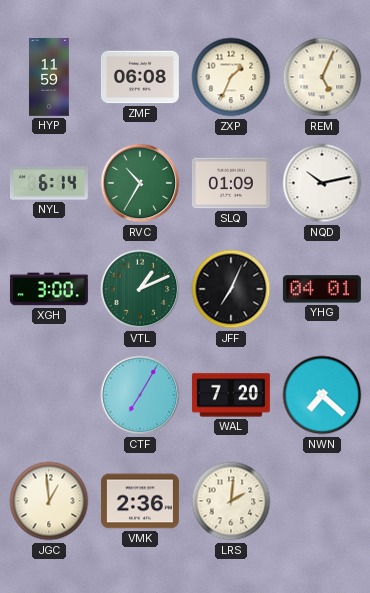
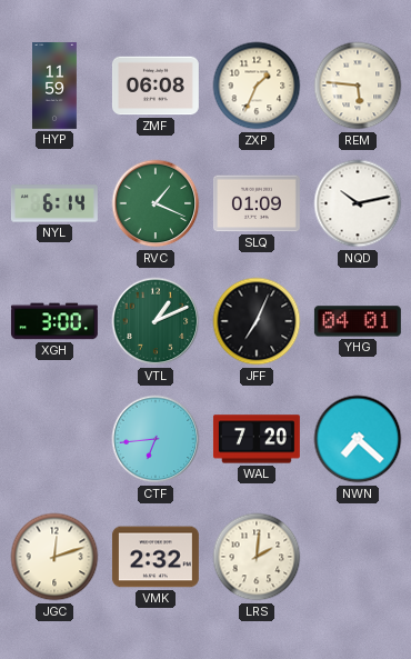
REM: 5:04 -> 5:46 (358, 86)
RVC: 10:35 -> 1:19 (156, 203)
CTF: 7:05 -> 6:44 (156, 439)
JGC: 12:59 -> 12:12 (54, 557)
VMK: 2:36 -> 2:32 (156, 557)
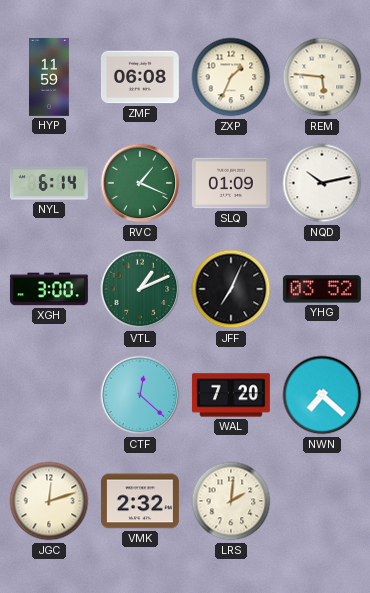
YHG: 04:01 -> 03:52 (322, 289)
CTF: 6:44 -> 12:22 (140, 395)
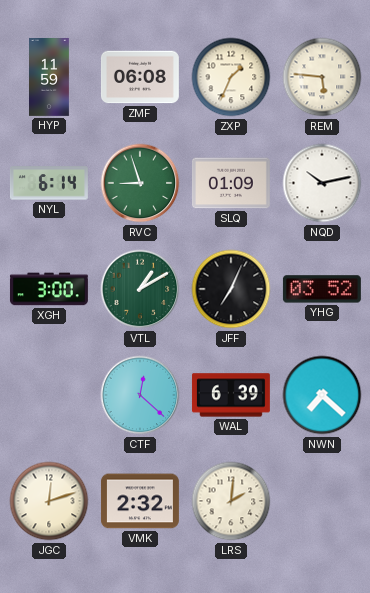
RVC: 1:19 -> 8:57 (140, 183)
VTL: 1:11 -> 1:10 (140, 289)
WAL: 7:20 -> 6:39 (231, 395)
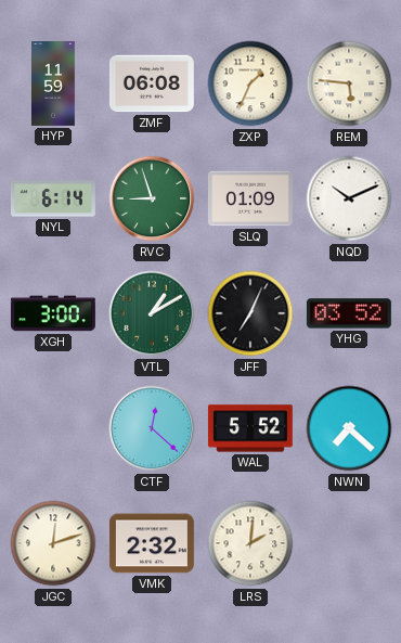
NQD: 10:13 -> 10:11 (349, 198)
WAL: 6:39 -> 5:52 (250, 428)
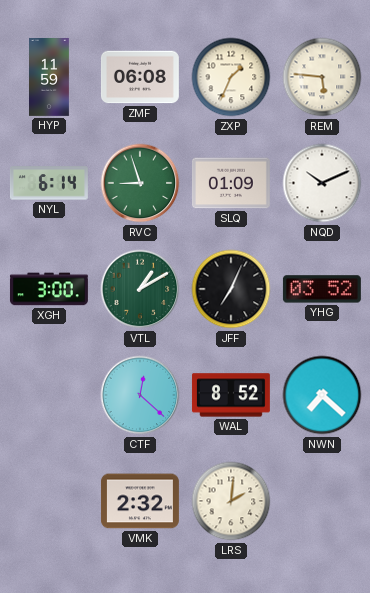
WAL: 5:52 -> 8:52 (231, 395)
JGC: 12:12 -> none (53, 543)
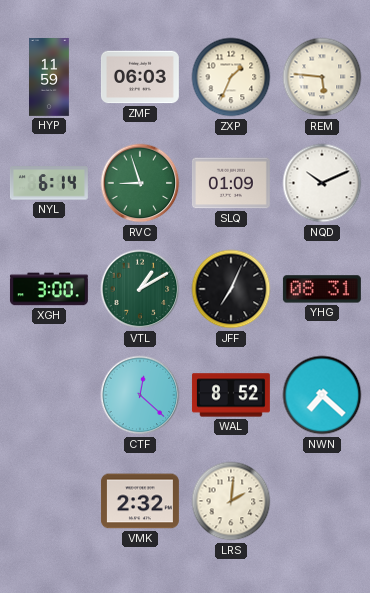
ZMF: 06:08 -> 06:03 (140, 77)
YHG: 03:52 -> 08:31 (322, 289)
